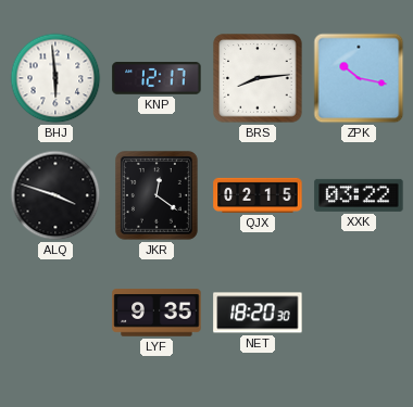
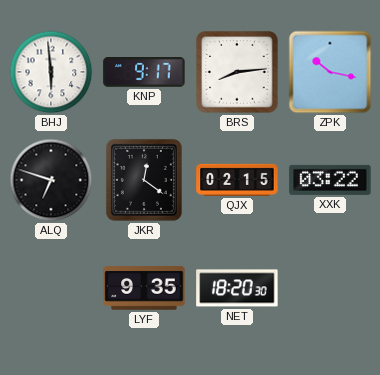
KNP: 12:17 -> 9:17 (144, 73)
ALQ: 3:48 -> 6:48 (51, 180)
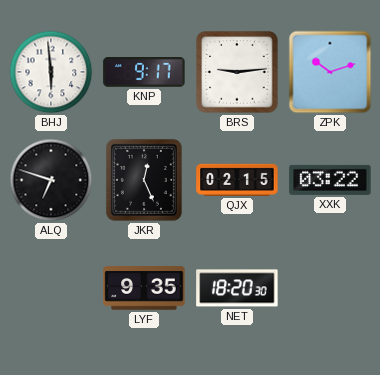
BRS: 8:14 -> 9:14 (237, 72)
ZPK: 10:17 -> 10:12 (330, 72)
JKR: 12:21 -> 12:26 (144, 180)
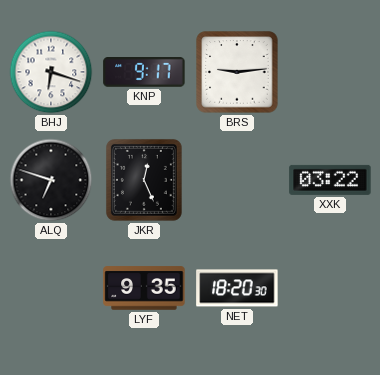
BHJ: 5:59 -> 6:18 (51, 72)
ZPK: 10:12 -> none (330, 72)
QJX: 02:15 -> none (237, 180)
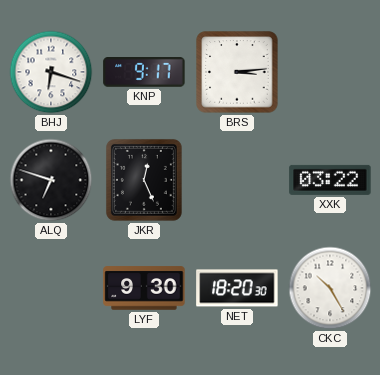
BRS: 9:14 -> 3:14 (237, 72)
LYF: 9:35 -> 9:30 (144, 288)
CKC: none -> 10:25 (330, 288)
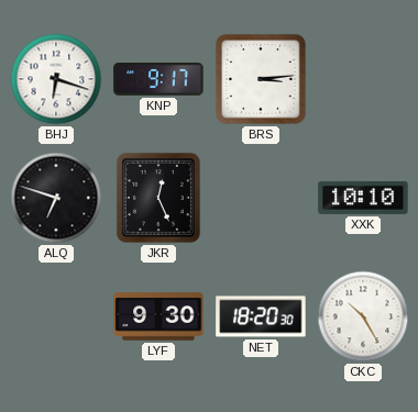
XXK: 03:22 -> 10:10 (363, 198)
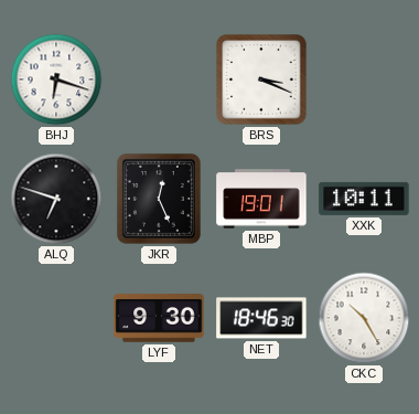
KNP: 9:17 -> none (158, 80)
BRS: 3:14 -> 3:19 (261, 79)
MBP: none -> 19:01 (261, 199)
XXK: 10:10 -> 10:11 (364, 199)
NET: 18:20 -> 18:46 (261, 318)
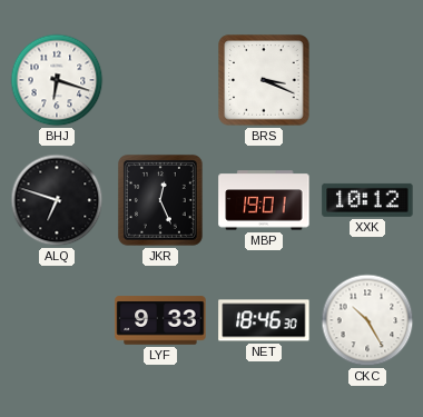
XXK: 10:11 -> 10:12 (367, 200)
LYF: 9:30 -> 9:33 (160, 320)
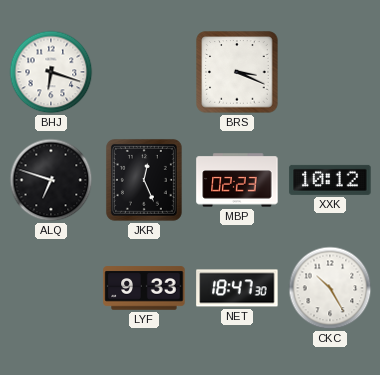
MBP: 19:01 -> 02:23 (237, 180)
NET: 18:46 -> 18:47 (237, 288)
